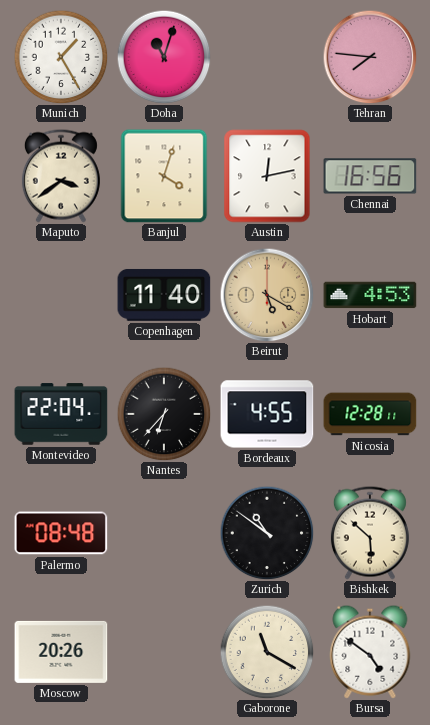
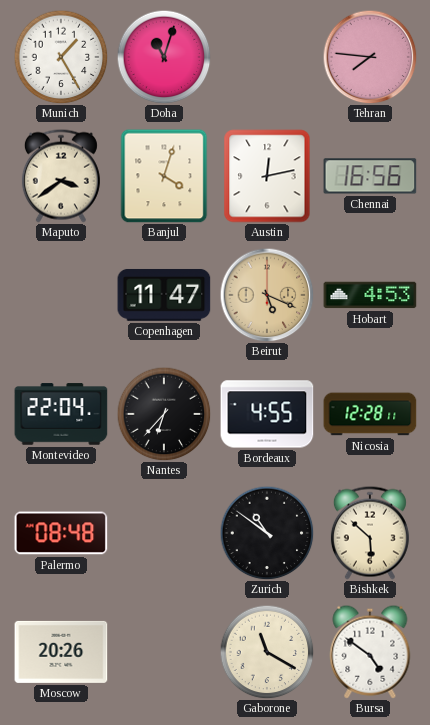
Copenhagen: 11:40 -> 11:47 (164, 295)
Beirut: 5:20 -> 5:19 (267, 295)
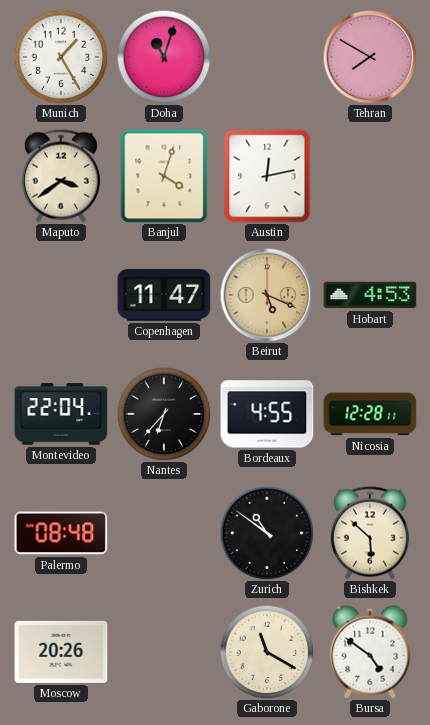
Tehran: 7:46 -> 7:50 (370, 57)
Chennai: 16:56 -> none (370, 176)
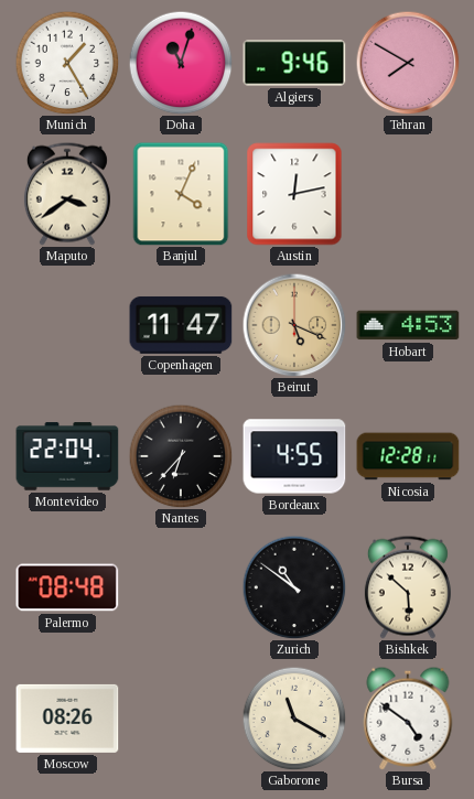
Algiers: none -> 9:46 (294, 63)
Banjul: 4:03 -> 4:04 (181, 194)
Moscow: 20:26 -> 08:26 (67, 719)
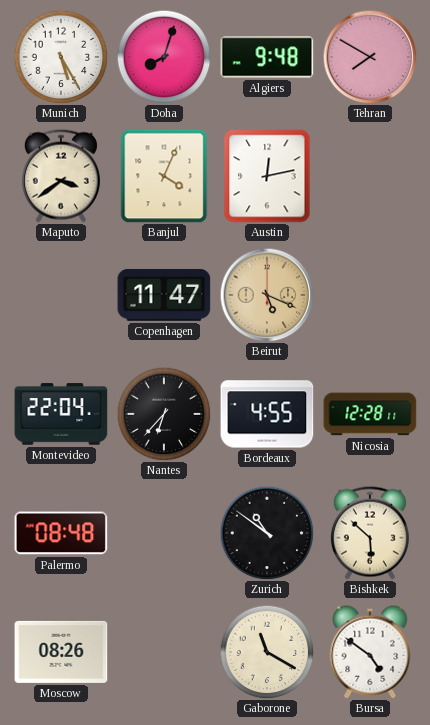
Munich: 1:25 -> 5:25 (61, 57)
Doha: 11:03 -> 8:03 (164, 57)
Algiers: 9:46 -> 9:48 (267, 57)
Hobart: 4:53 -> none (408, 325)
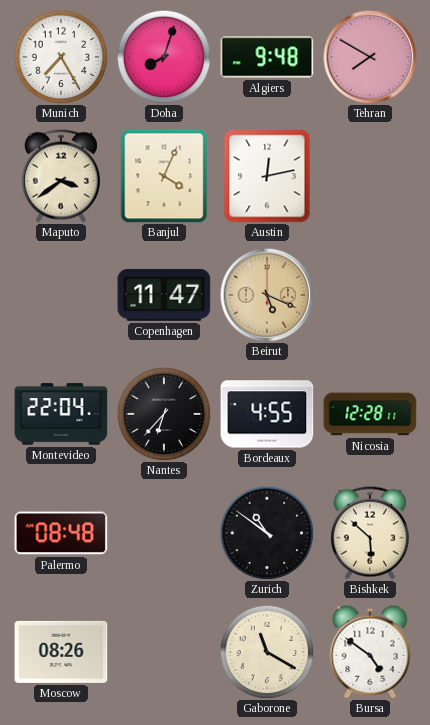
Munich: 5:25 -> 7:25 (61, 57)
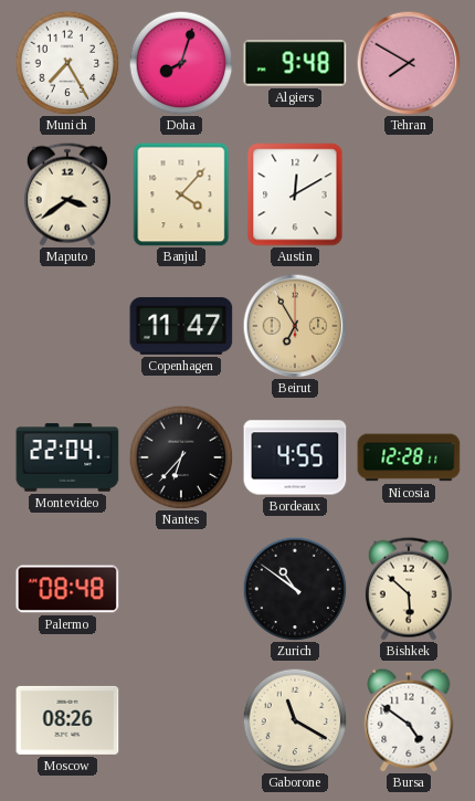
Banjul: 4:04 -> 4:07 (181, 194)
Austin: 12:13 -> 12:10 (295, 194)
Beirut: 5:19 -> 6:55 (295, 326)
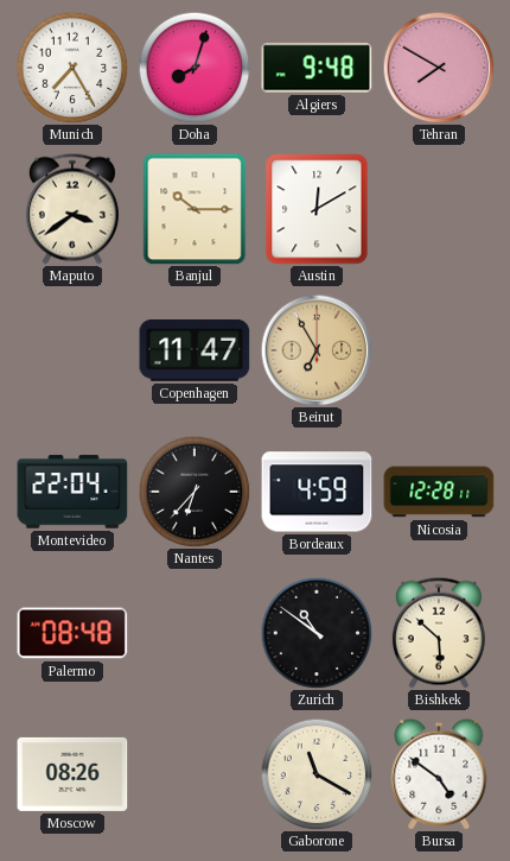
Banjul: 4:07 -> 10:15 (195, 209)
Bordeaux: 4:55 -> 4:59 (317, 492)
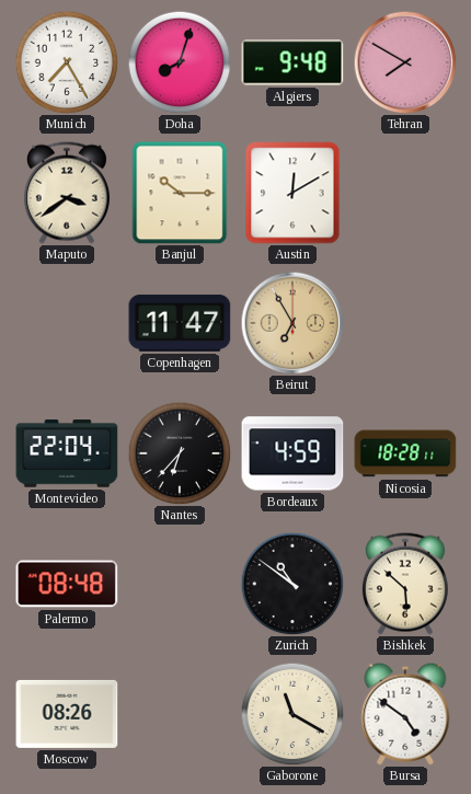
Nicosia: 12:28 -> 18:28 (405, 453)
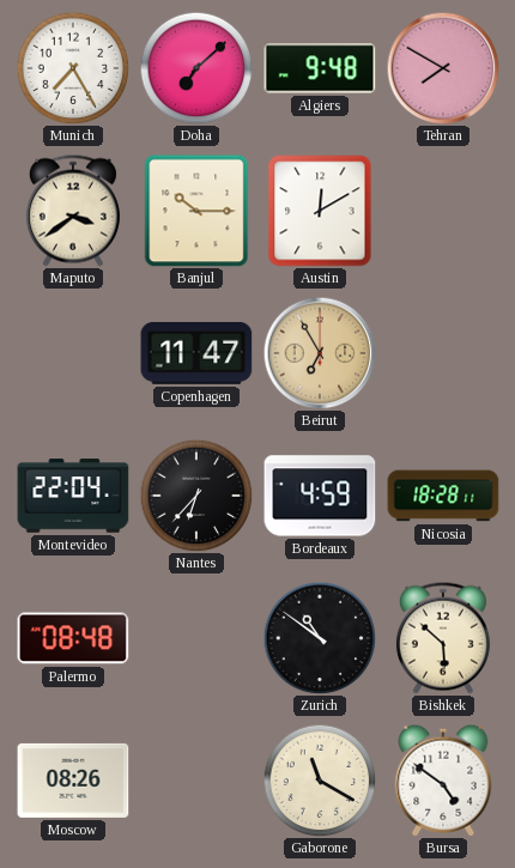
Doha: 8:03 -> 7:08 (196, 68)
